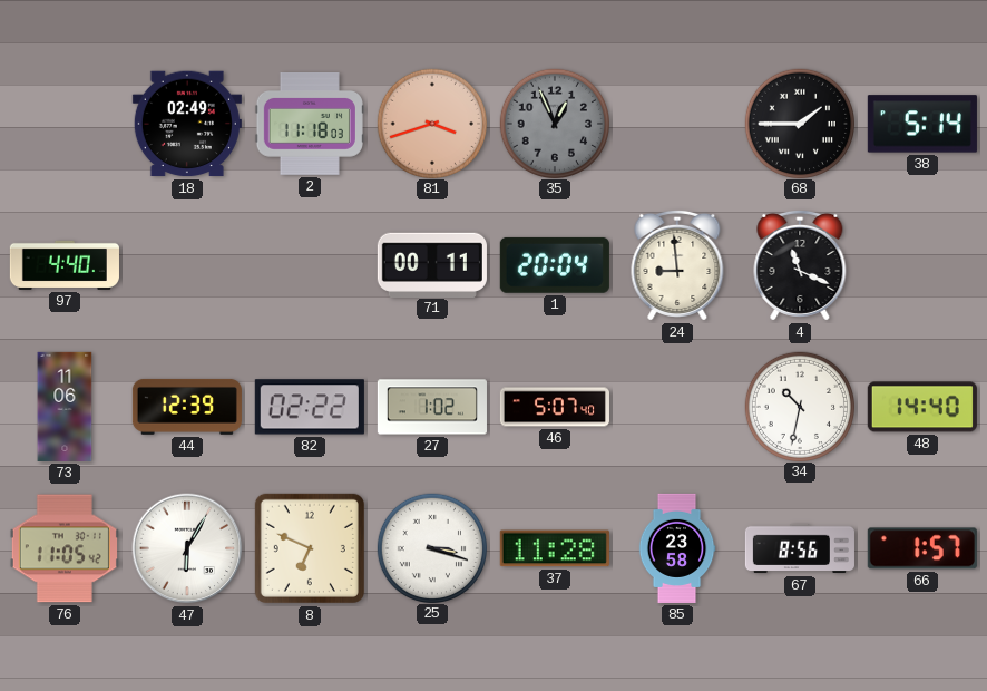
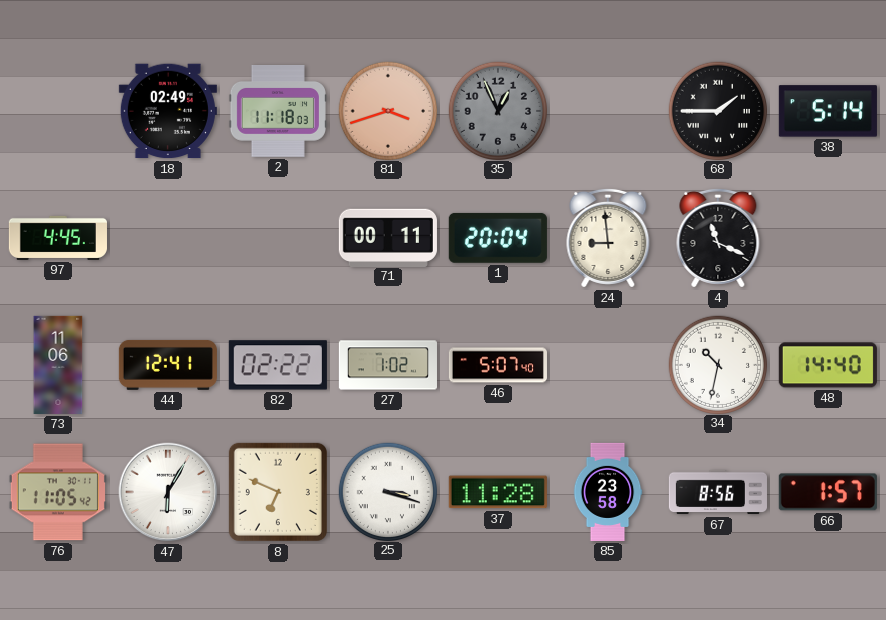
97: 4:40 -> 4:45 (58, 238)
44: 12:39 -> 12:41 (168, 365)
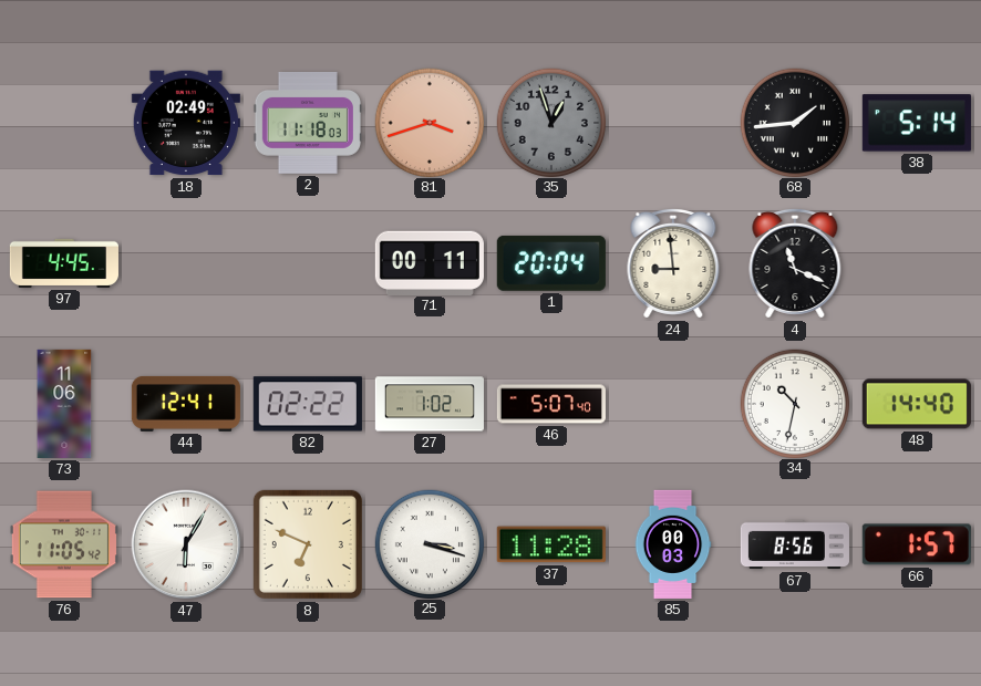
35: 12:56 -> 12:57 (550, 122)
68: 1:45 -> 1:44 (794, 122)
85: 23:58 -> 00:03 (673, 544)
